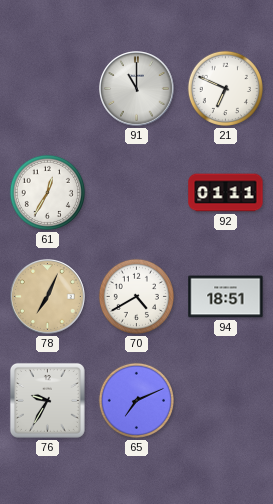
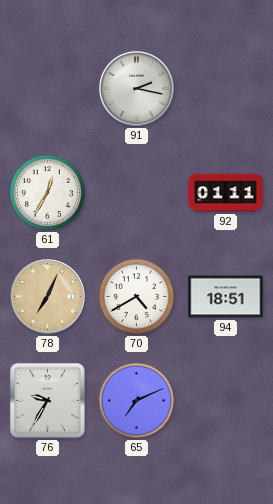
91: 11:00 -> 2:17 (137, 89)
21: 6:49 -> none (225, 88)
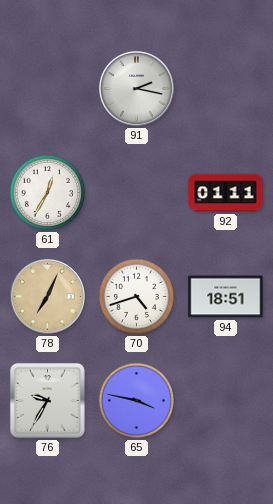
70: 4:40 -> 4:42 (136, 296)
65: 7:11 -> 3:47 (136, 400)
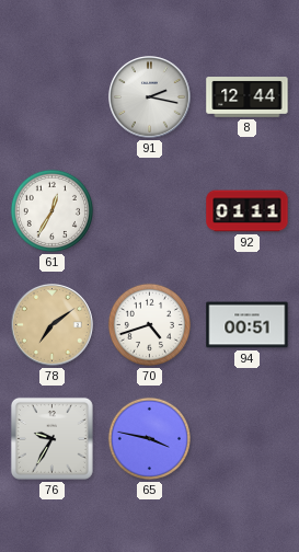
8: none -> 12:44 (248, 97)
78: 7:04 -> 7:09 (53, 325)
94: 18:51 -> 00:51 (248, 325)
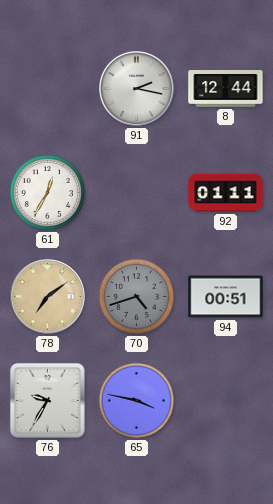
70 dial: white -> grey (136, 296)
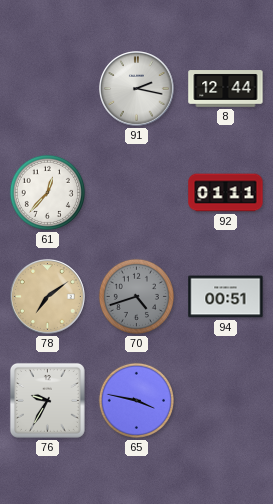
61: 12:35 -> 12:37 (47, 192)
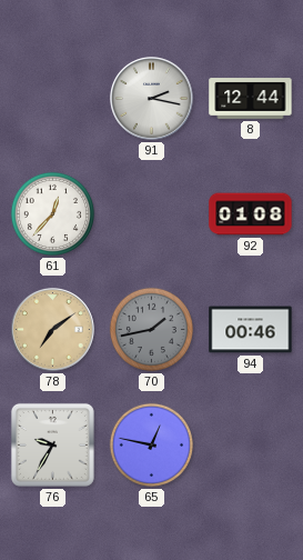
92: 01:11 -> 01:08 (251, 214)
70: 4:42 -> 1:43 (151, 329)
94: 00:51 -> 00:46 (251, 330)
65: 3:47 -> 12:47 (151, 444)
